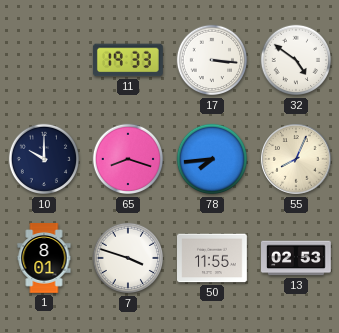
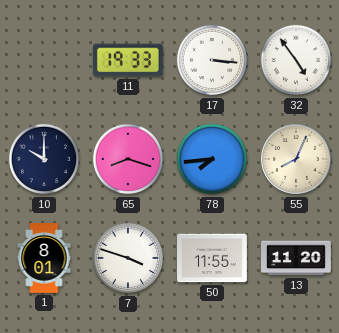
32: 4:51 -> 4:54 (296, 60)
13: 02:53 -> 11:20 (297, 258)
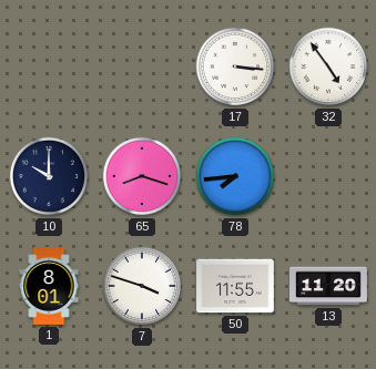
11: 19:33 -> none (128, 60)
55: 8:04 -> none (296, 159)
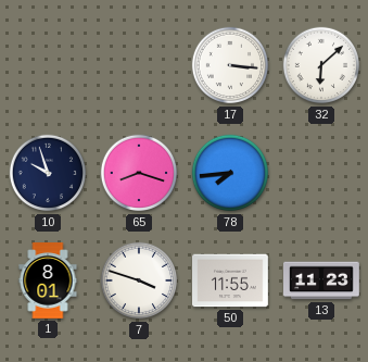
32: 4:54 -> 6:08 (321, 65)
10: 10:00 -> 9:57 (48, 173)
13: 11:20 -> 11:23 (322, 280)
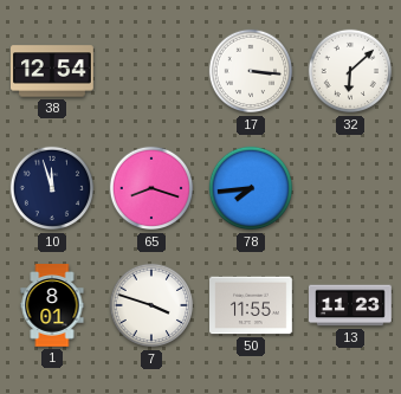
38: none -> 12:54 (53, 71)
10: 9:57 -> 11:57 (52, 188)
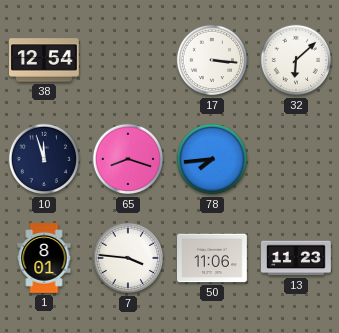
7: 3:48 -> 3:46 (128, 258)
50: 11:55 -> 11:06 (213, 258)
